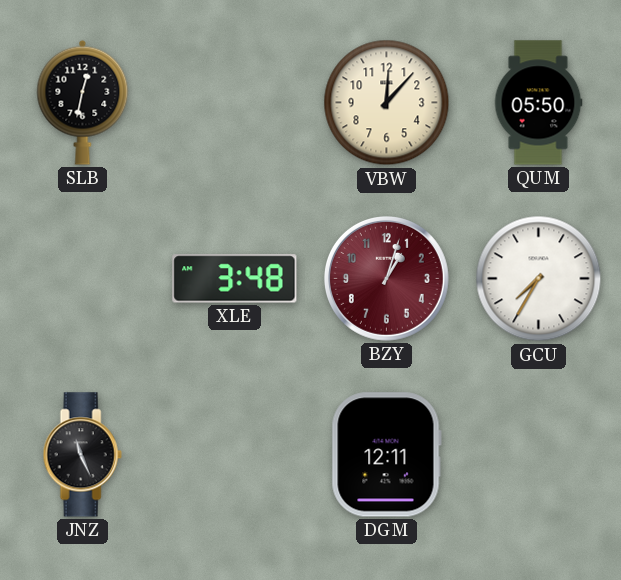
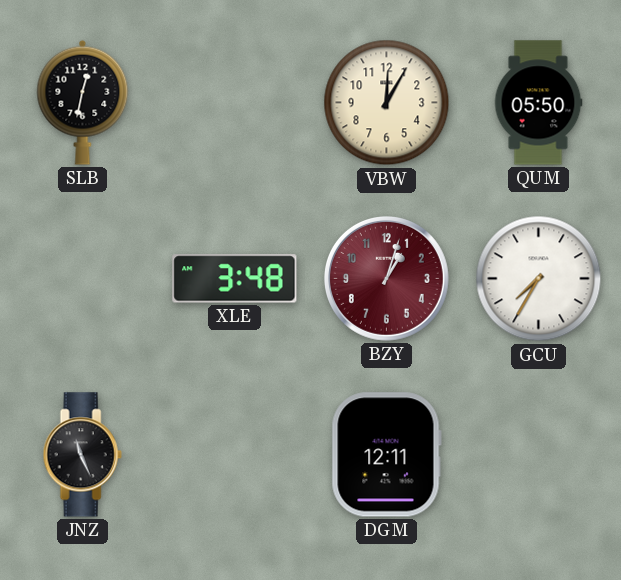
VBW: 12:07 -> 12:05 (387, 103)
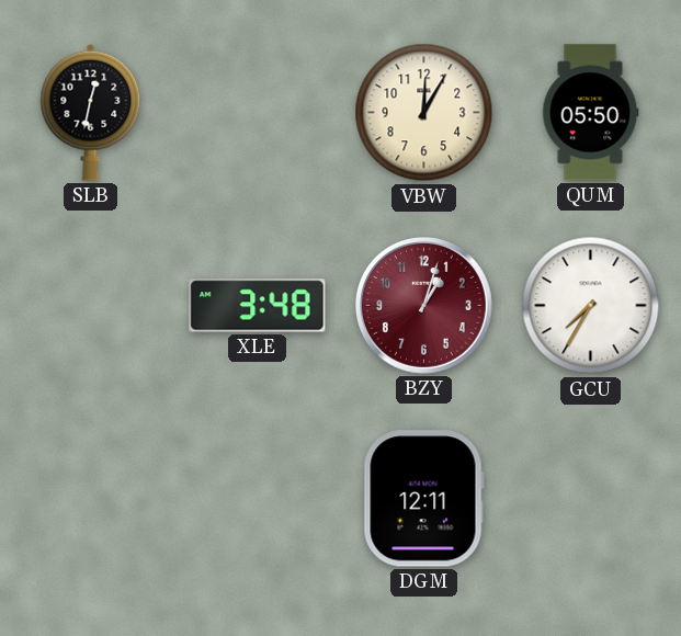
JNZ: 11:26 -> none (82, 455)
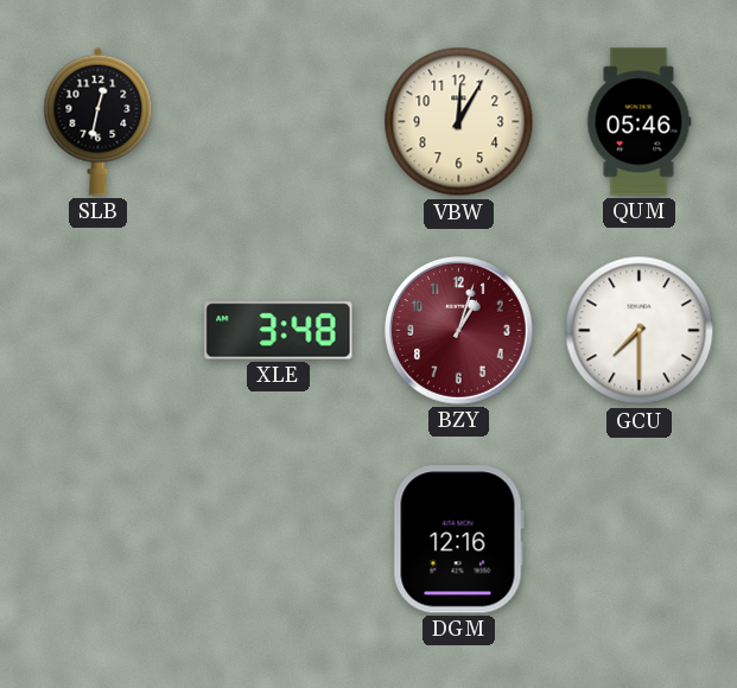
QUM: 05:50 -> 05:46 (638, 122)
GCU: 7:35 -> 7:30 (640, 331)
DGM: 12:11 -> 12:16 (458, 540)
